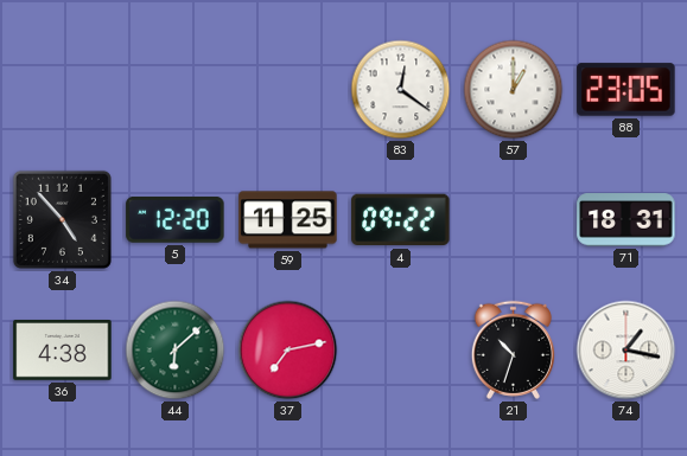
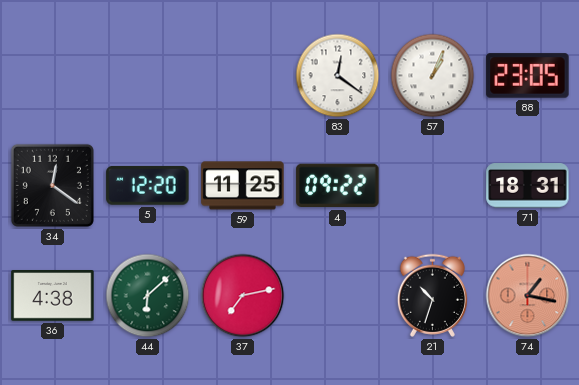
57: 1:00 -> 1:04 (433, 76)
34: 4:53 -> 12:21 (52, 185)
74 dial: white -> salmon (528, 296)
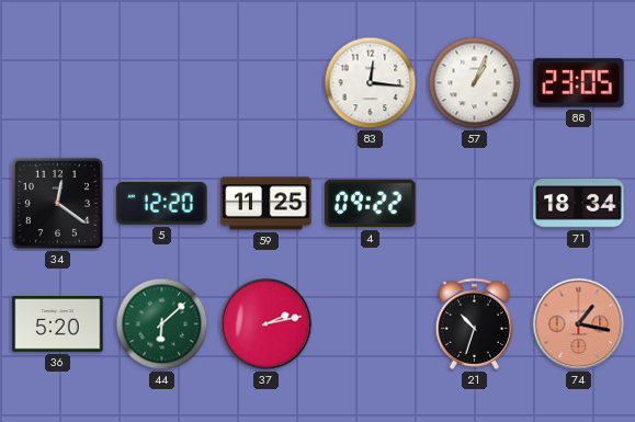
83: 12:21 -> 12:16 (371, 83)
71: 18:31 -> 18:34 (579, 204)
36: 4:38 -> 5:20 (58, 324)
37: 7:13 -> 2:13 (267, 324)
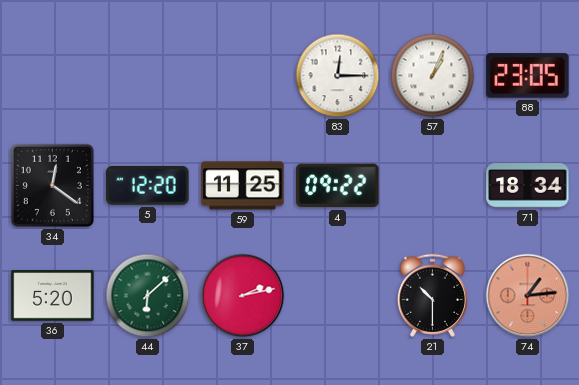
83: 12:16 -> 12:15 (338, 76)
21: 10:33 -> 10:30 (432, 295)
74: 1:17 -> 1:14 (528, 296)
